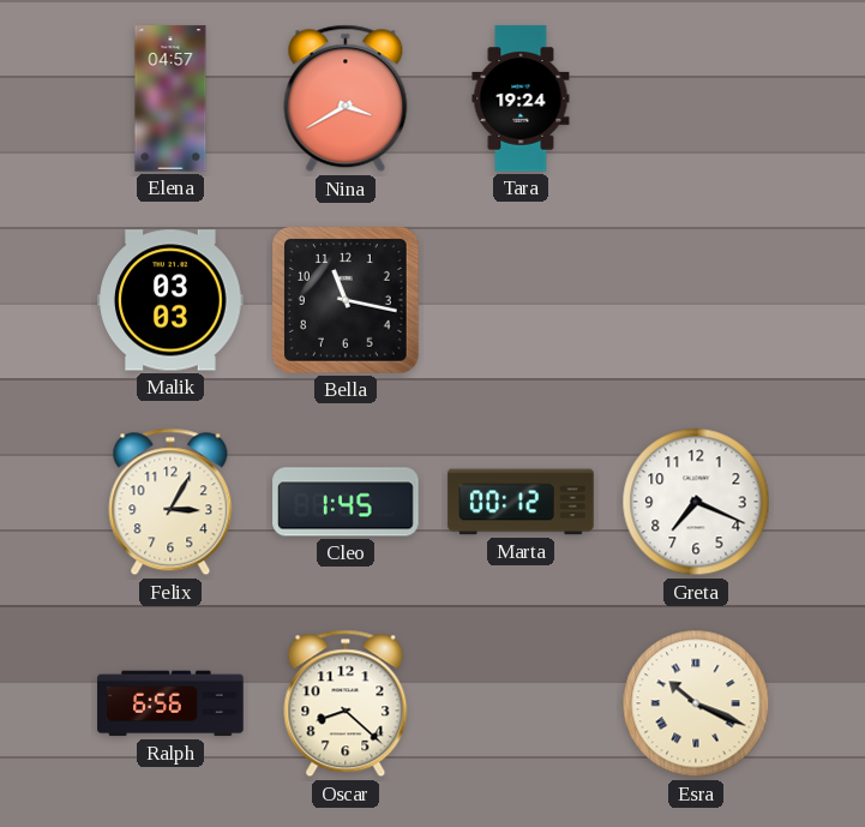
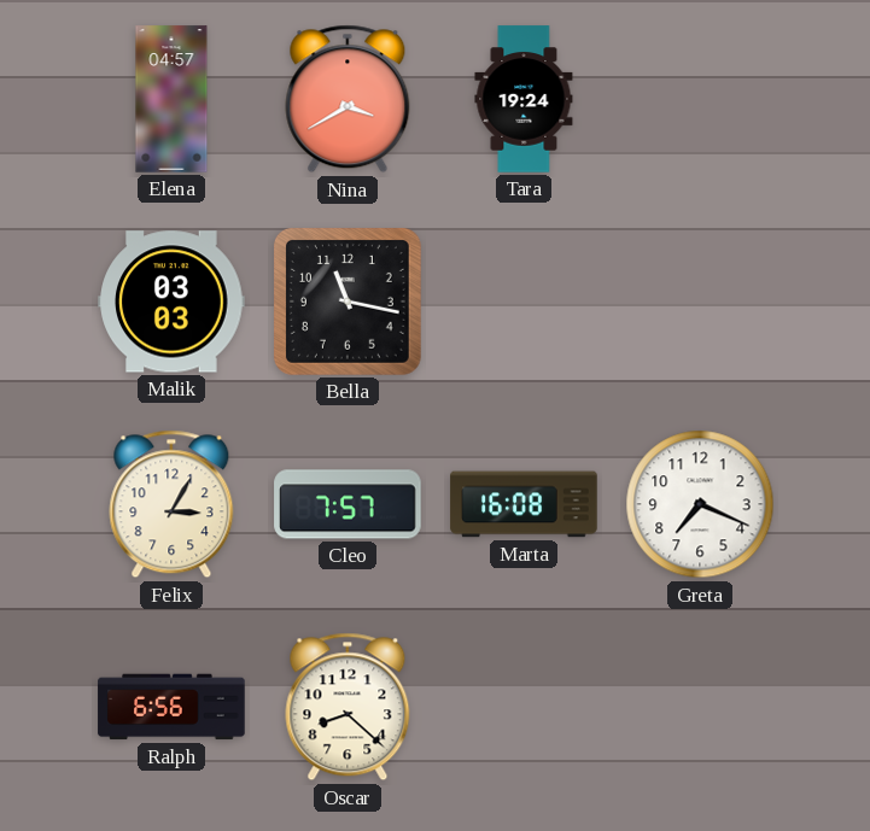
Cleo: 1:45 -> 7:57 (348, 504)
Marta: 00:12 -> 16:08 (524, 504)
Esra: 10:19 -> none (696, 703)
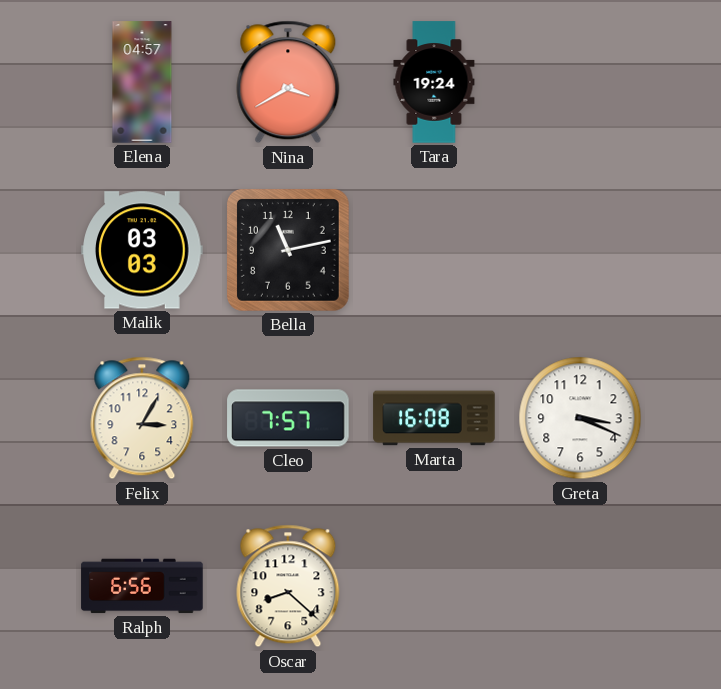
Bella: 11:17 -> 11:13 (288, 250)
Greta: 7:19 -> 3:19 (580, 418)
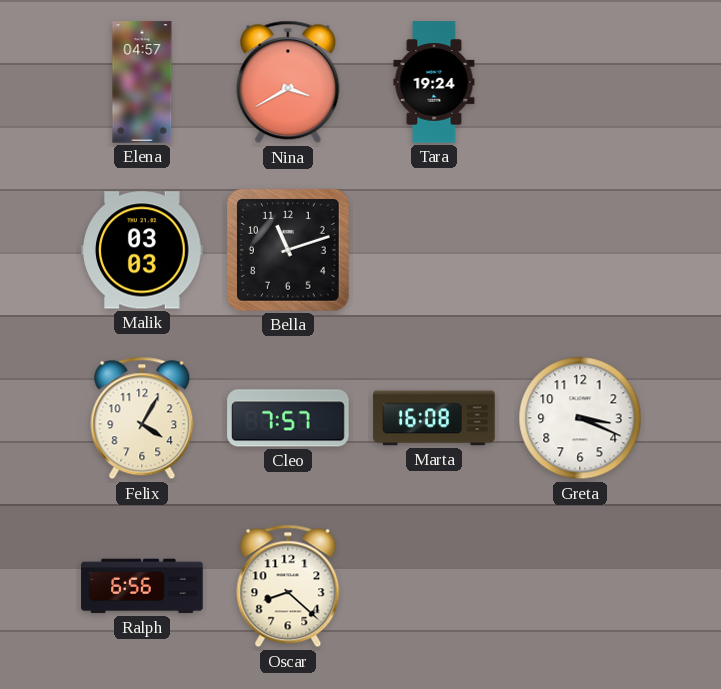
Bella: 11:13 -> 11:12 (288, 250)
Felix: 3:05 -> 4:05 (142, 418)
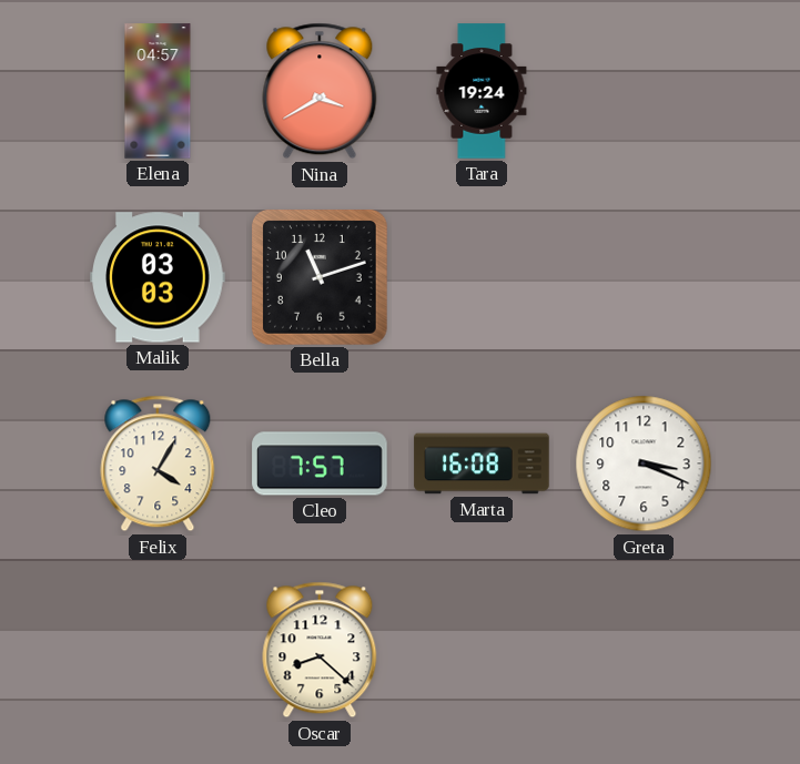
Ralph: 6:56 -> none (142, 586)
